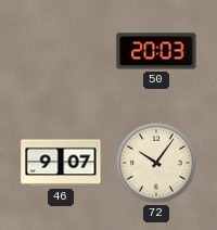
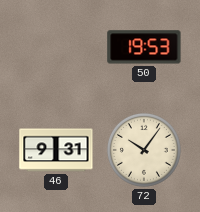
50: 20:03 -> 19:53 (144, 47)
46: 9:07 -> 9:31 (56, 150)
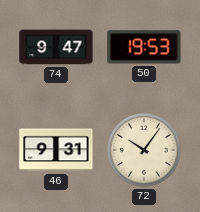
74: none -> 9:47 (56, 47)
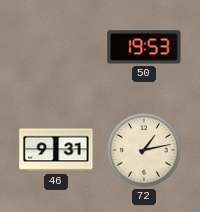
74: 9:47 -> none (56, 47)
72: 10:06 -> 1:13 (144, 150)
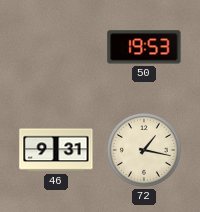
72: 1:13 -> 1:17 (144, 150)
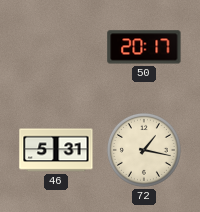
50: 19:53 -> 20:17 (144, 47)
46: 9:31 -> 5:31 (56, 150)
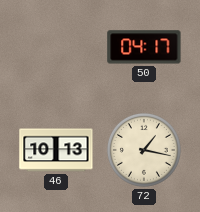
50: 20:17 -> 04:17 (144, 47)
46: 5:31 -> 10:13 (56, 150)
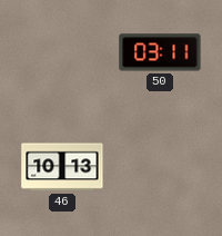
50: 04:17 -> 03:11 (160, 52)
72: 1:17 -> none (144, 150)
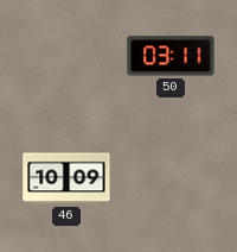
46: 10:13 -> 10:09 (66, 178)
